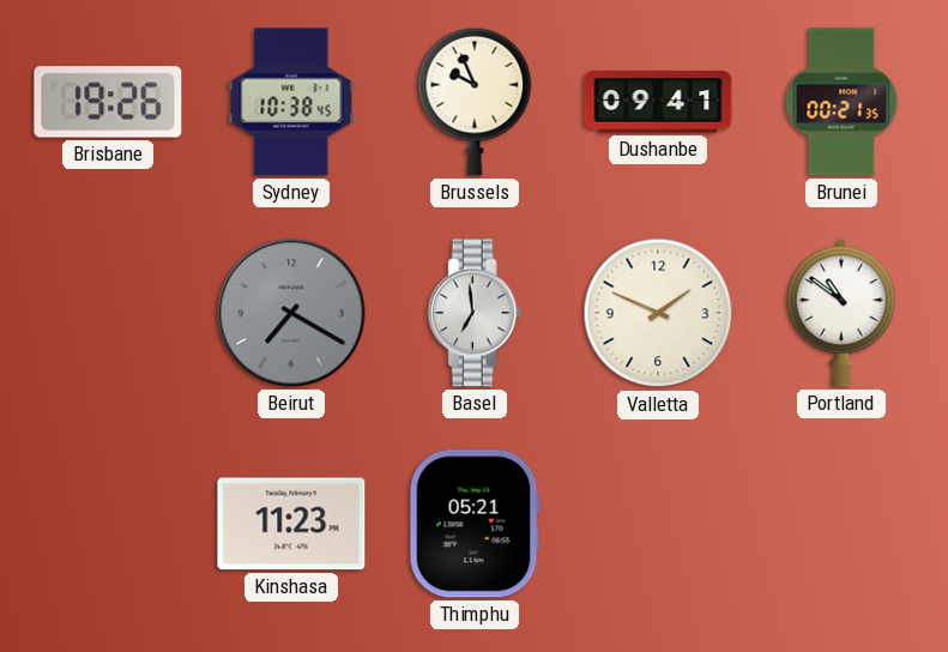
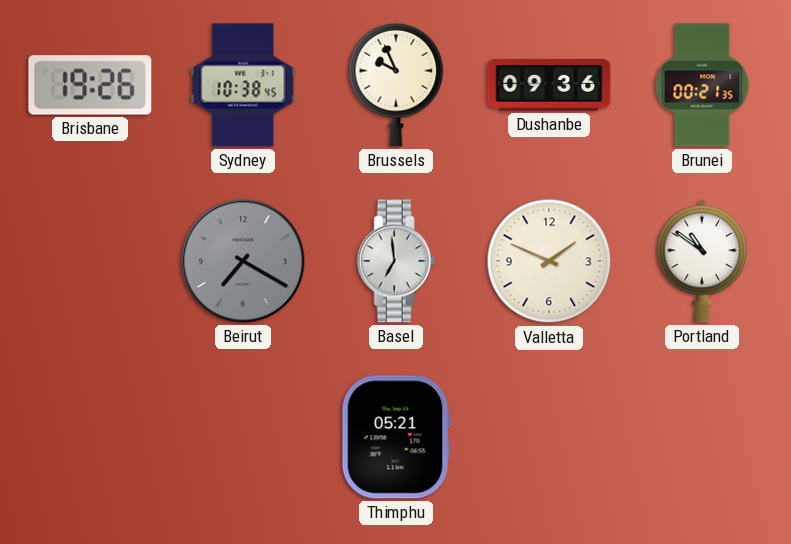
Dushanbe: 09:41 -> 09:36 (549, 85)
Kinshasa: 11:23 -> none (291, 524)
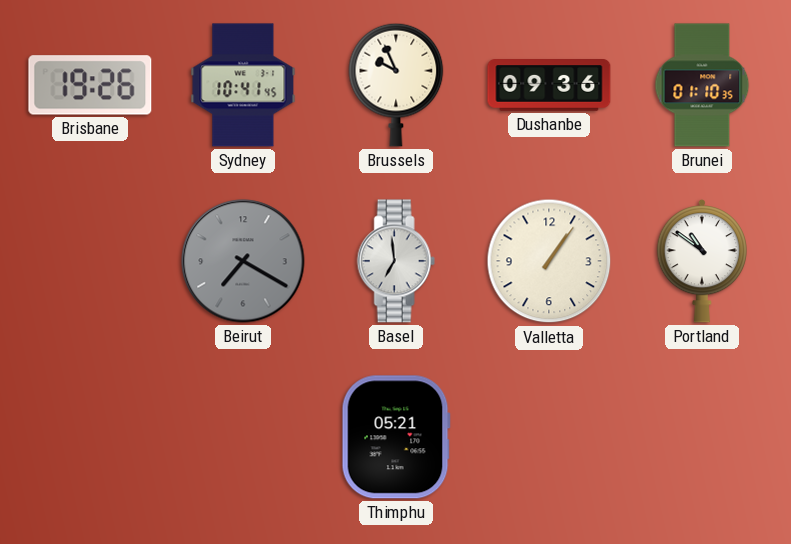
Sydney: 10:38 -> 10:41 (243, 85)
Brunei: 00:21 -> 01:10 (702, 85)
Valletta: 1:49 -> 1:06 (549, 261)
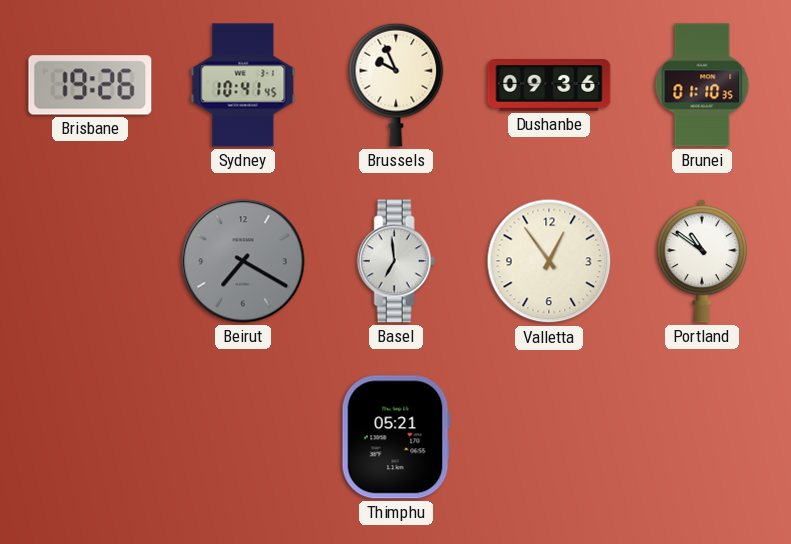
Valletta: 1:06 -> 12:54 (549, 261)
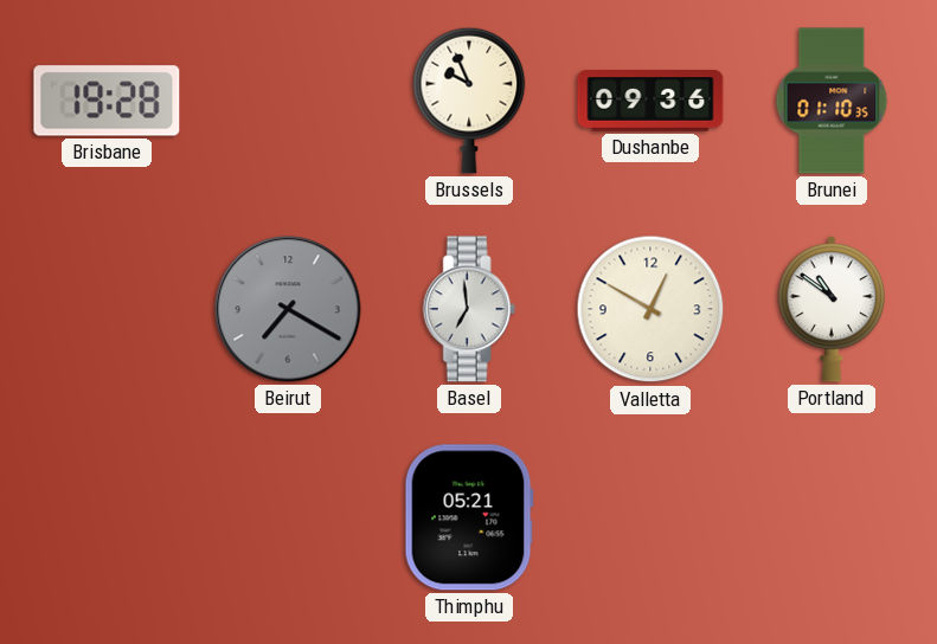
Brisbane: 19:26 -> 19:28 (107, 101)
Sydney: 10:41 -> none (243, 85)
Valletta: 12:54 -> 12:50 (650, 309)
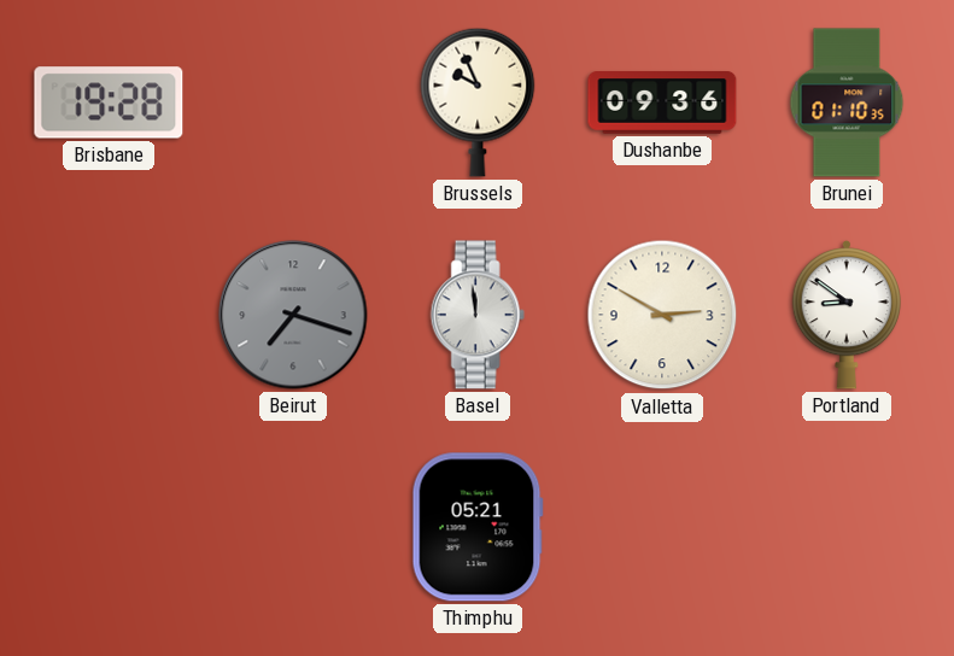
Beirut: 7:20 -> 7:18 (293, 315)
Basel: 6:59 -> 11:59 (478, 315)
Valletta: 12:50 -> 2:50 (662, 315)
Portland: 10:51 -> 8:51 (845, 315)
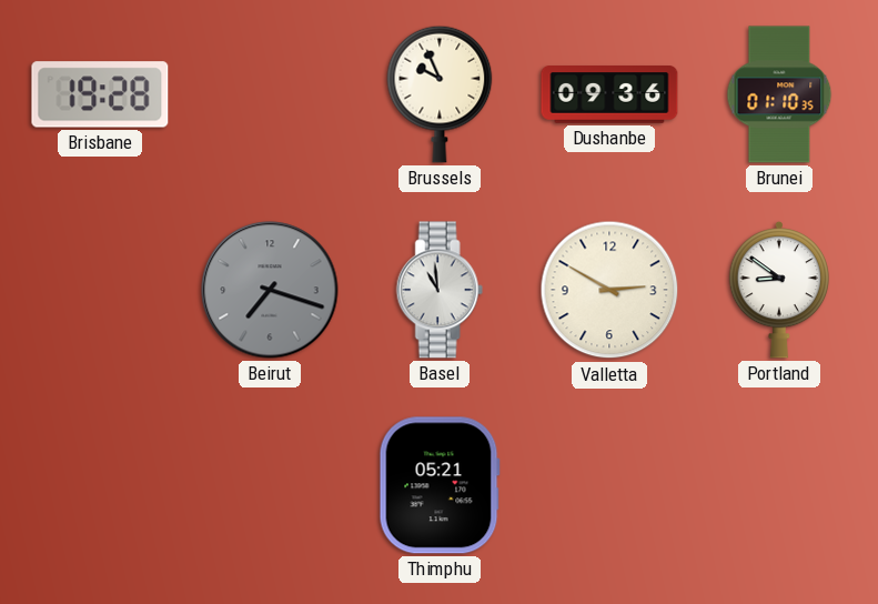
Basel: 11:59 -> 10:59 (440, 290)
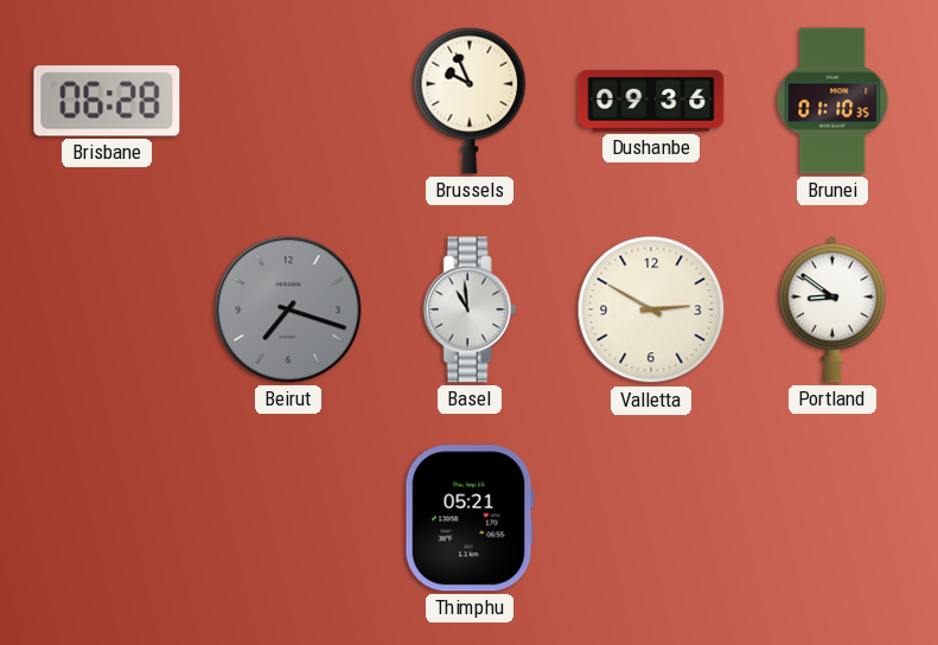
Brisbane: 19:28 -> 06:28 (107, 101)
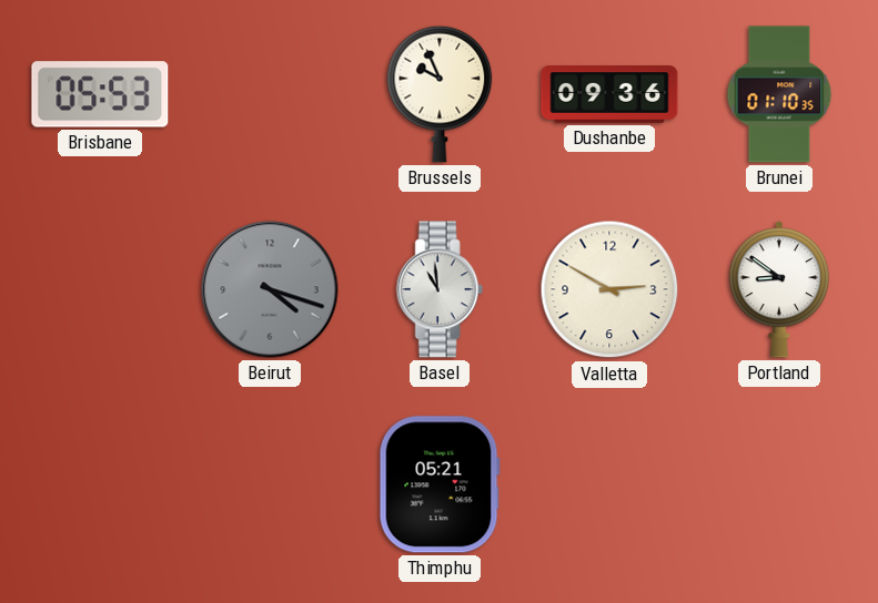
Brisbane: 06:28 -> 05:53 (100, 94)
Beirut: 7:18 -> 4:18 (270, 289)
